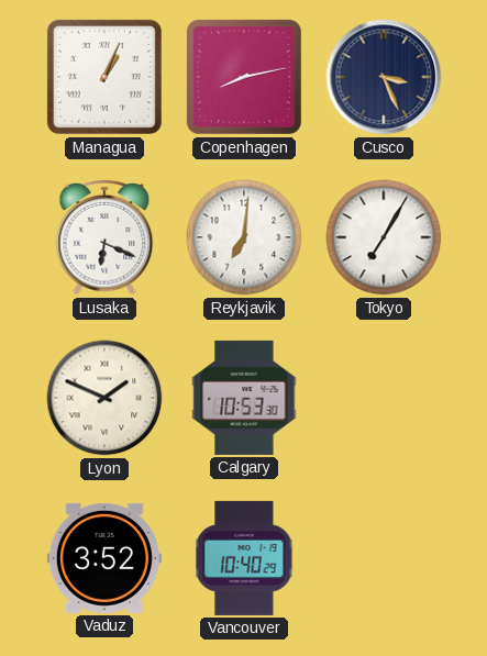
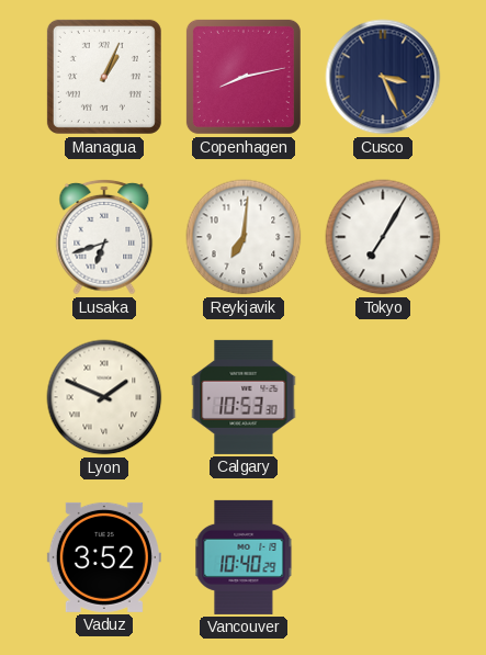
Lusaka: 6:19 -> 6:42 (104, 237)
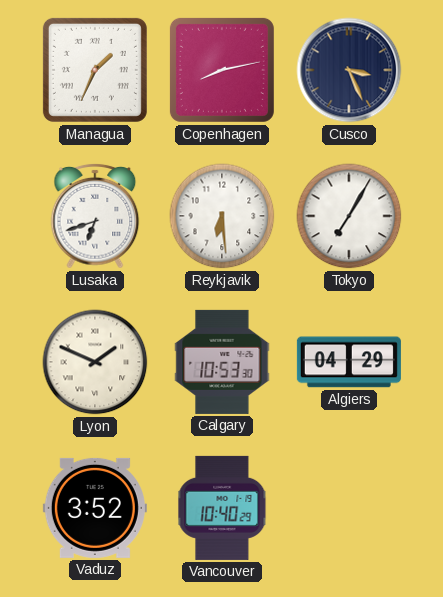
Managua: 1:04 -> 1:34 (95, 70)
Reykjavik: 7:01 -> 6:29 (222, 216)
Algiers: none -> 04:29 (349, 362)
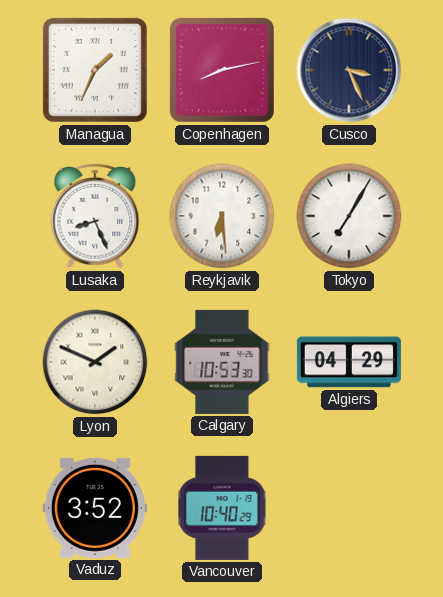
Lusaka: 6:42 -> 8:26 (95, 216)
